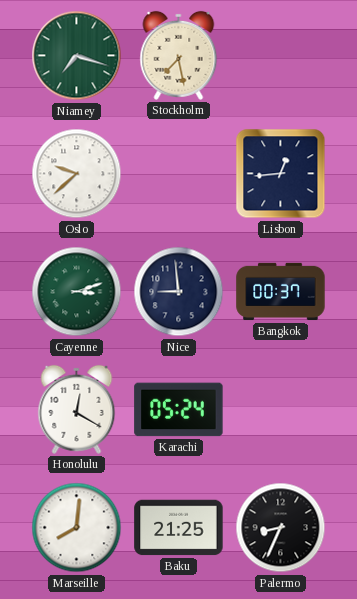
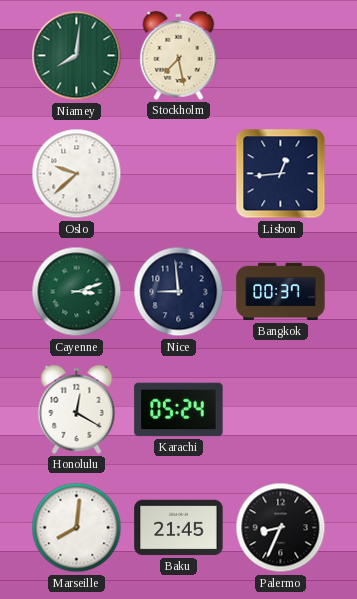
Niamey: 7:18 -> 8:01 (77, 56)
Baku: 21:25 -> 21:45 (179, 528)
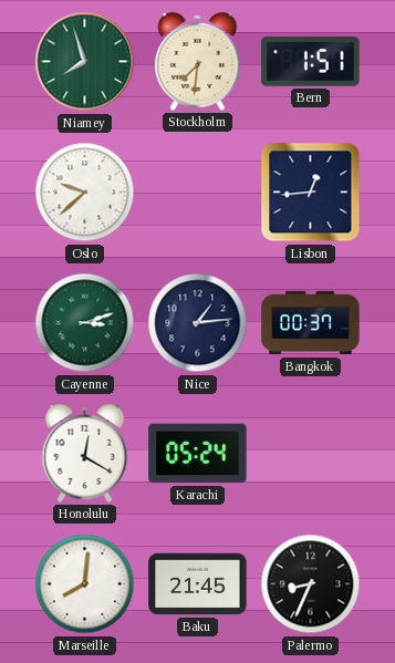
Niamey: 8:01 -> 7:57 (85, 62)
Stockholm: 7:28 -> 7:31 (198, 61)
Bern: none -> 1:51 (311, 62)
Nice: 8:59 -> 1:14 (198, 323)
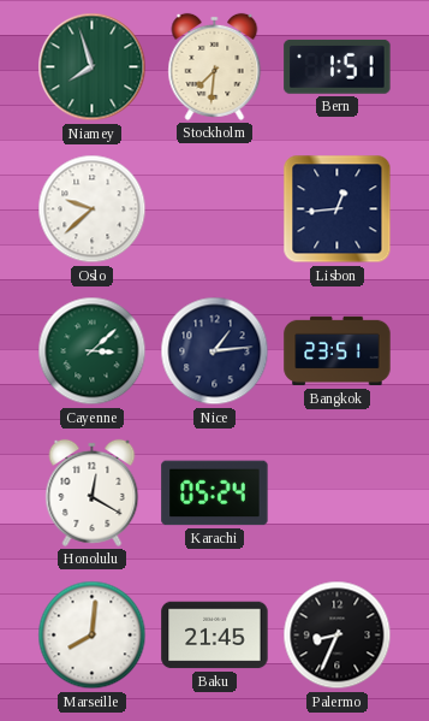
Cayenne: 3:12 -> 3:08 (93, 351)
Bangkok: 00:37 -> 23:51 (338, 351)
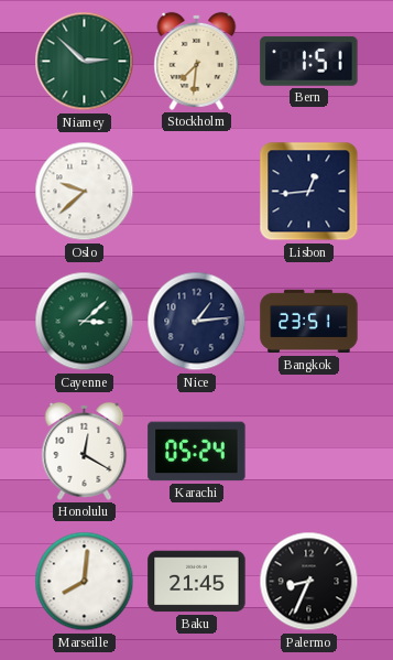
Niamey: 7:57 -> 2:52 (85, 62)
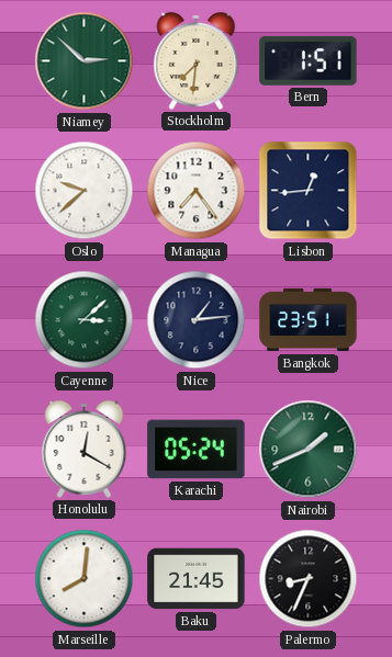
Managua: none -> 7:24 (197, 191)
Nairobi: none -> 1:41 (309, 450)
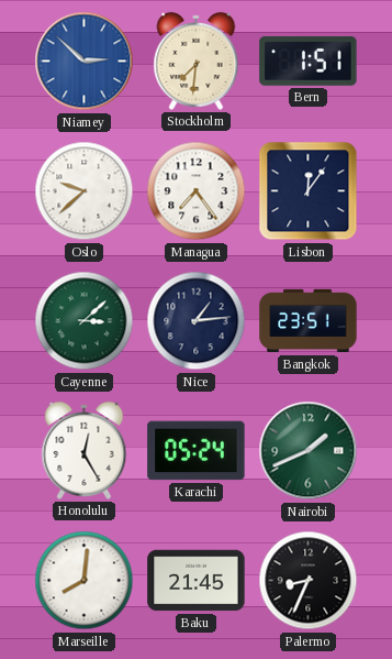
Niamey dial: green -> blue (85, 62)
Lisbon: 12:44 -> 12:06 (309, 191)
Honolulu: 12:20 -> 12:25 (85, 450)
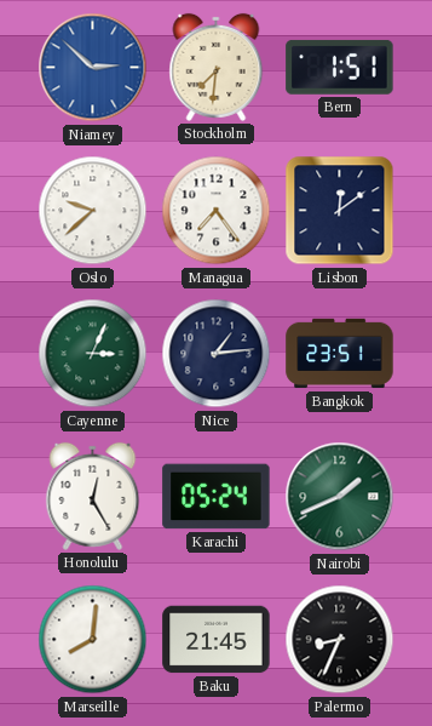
Lisbon: 12:06 -> 12:09 (340, 211)
Cayenne: 3:08 -> 3:04 (93, 354)
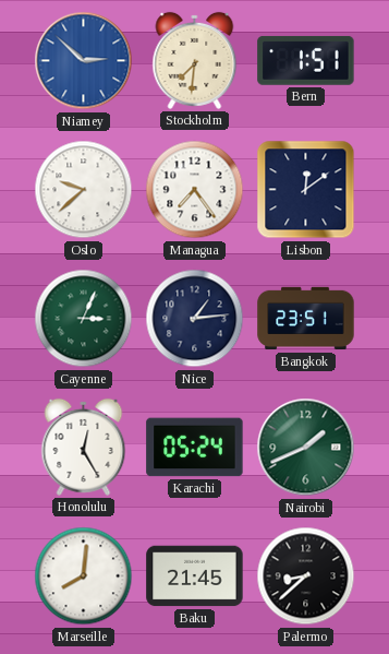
Palermo: 8:34 -> 8:38 (306, 576)
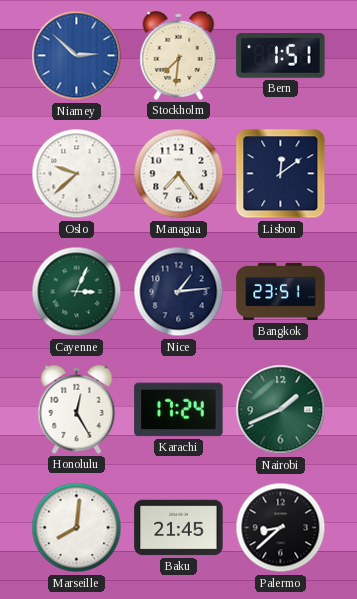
Karachi: 05:24 -> 17:24 (179, 410)
